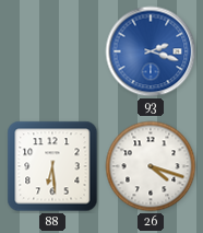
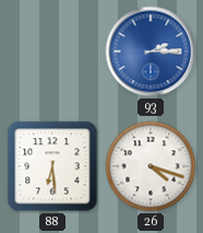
93: 2:18 -> 2:15 (151, 51)
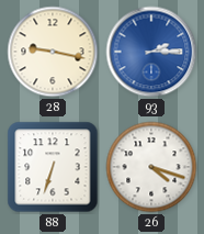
28: none -> 9:17 (53, 52)
88: 6:29 -> 6:33 (53, 167)
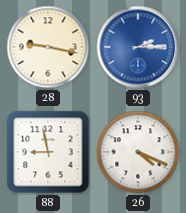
88: 6:33 -> 8:58 (48, 152)
26: 4:18 -> 4:19 (138, 152)
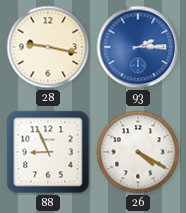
88: 8:58 -> 8:56 (48, 152)
26: 4:19 -> 4:20 (138, 152)
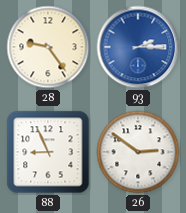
28: 9:17 -> 9:24 (48, 47)
26: 4:20 -> 2:51 (138, 152)
